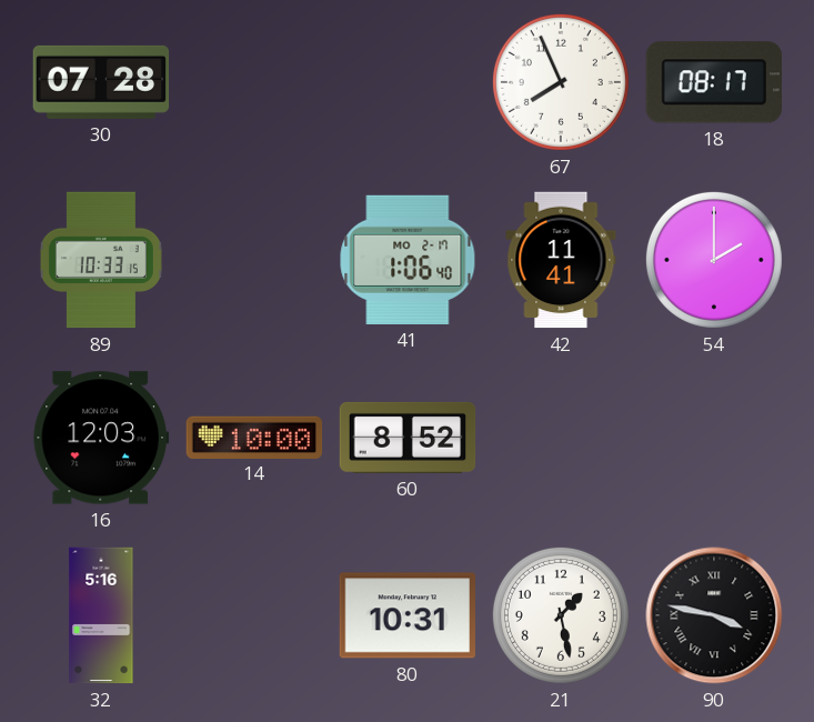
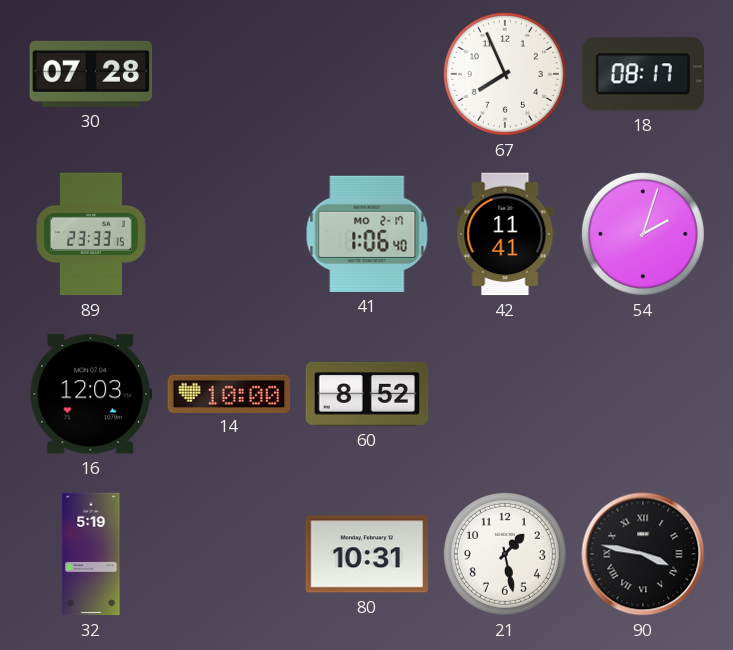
89: 10:33 -> 23:33 (91, 234)
54: 2:00 -> 2:03 (643, 234)
32: 5:16 -> 5:19 (91, 554)
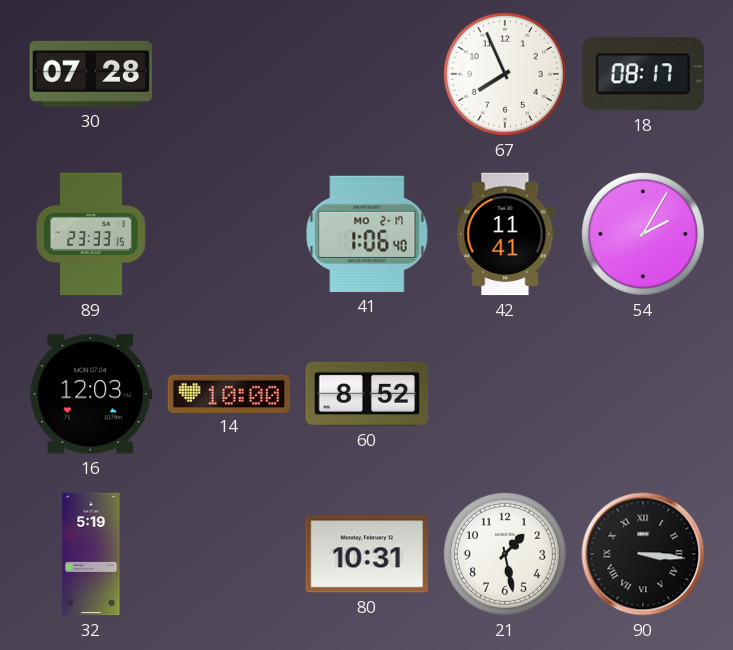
54: 2:03 -> 2:05 (643, 234)
90: 3:47 -> 3:16 (643, 554)
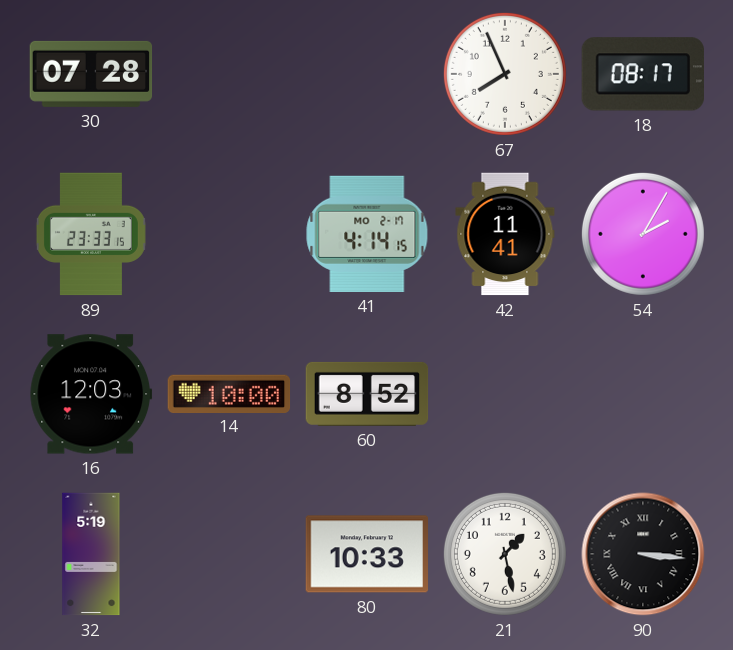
41: 1:06 -> 4:14 (367, 234)
80: 10:31 -> 10:33 (367, 554)
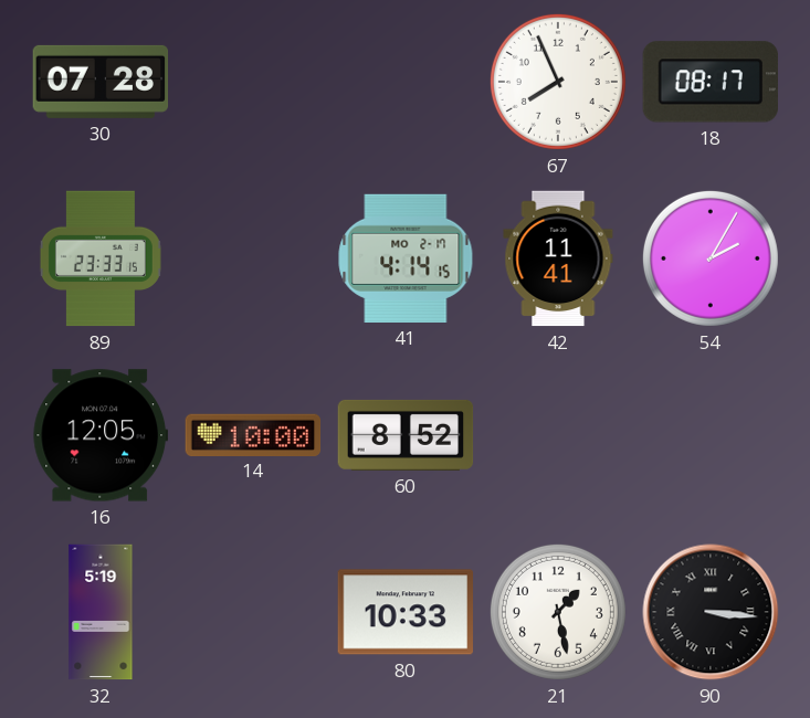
16: 12:03 -> 12:05 (101, 435)
